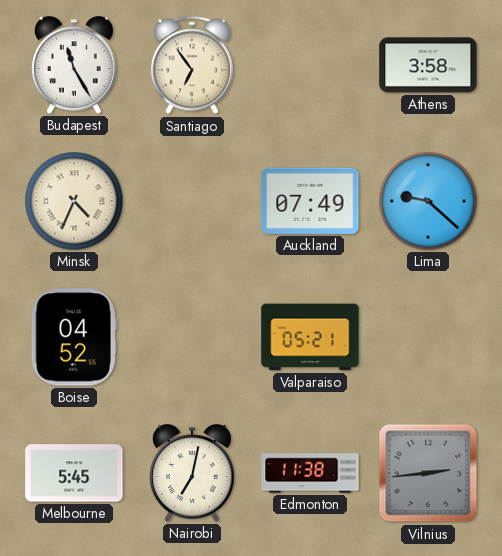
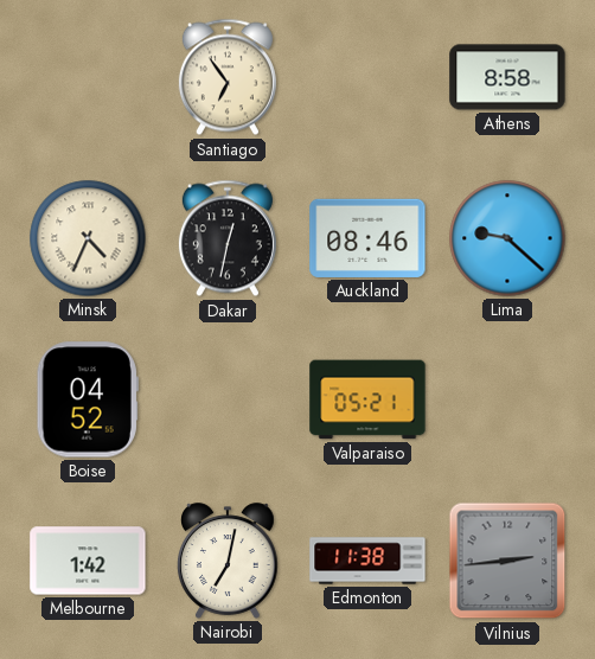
Budapest: 11:25 -> none (74, 65)
Athens: 3:58 -> 8:58 (507, 77)
Dakar: none -> 12:32 (228, 238)
Auckland: 07:49 -> 08:46 (367, 238)
Melbourne: 5:45 -> 1:42 (88, 561)
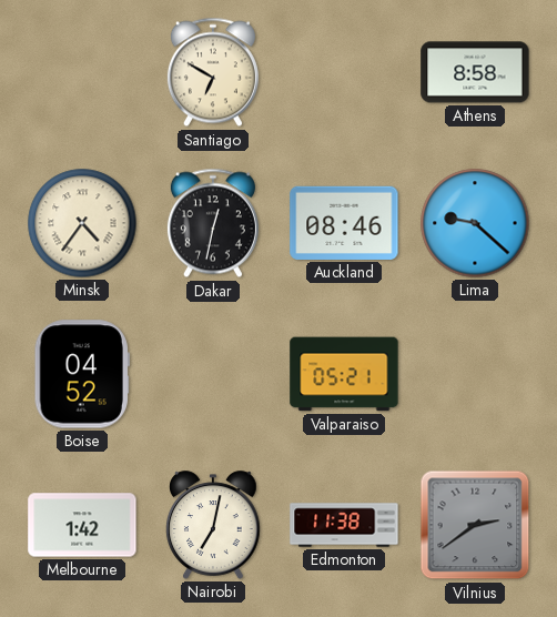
Santiago: 6:54 -> 6:50 (213, 72)
Minsk: 4:34 -> 4:36 (82, 223)
Vilnius: 2:44 -> 2:39 (475, 525)
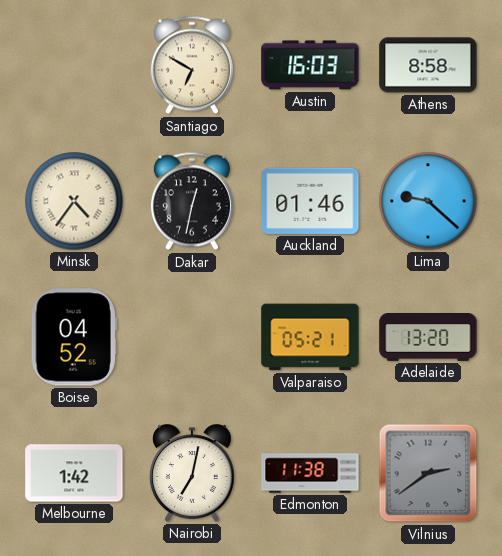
Austin: none -> 16:03 (310, 65)
Auckland: 08:46 -> 01:46 (310, 201)
Adelaide: none -> 13:20 (428, 338)
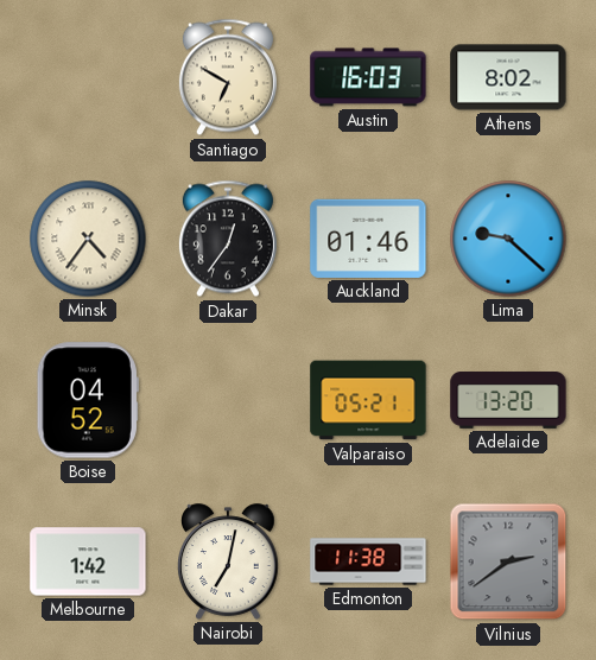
Athens: 8:58 -> 8:02 (508, 77)
Dakar: 12:32 -> 12:36 (228, 239)
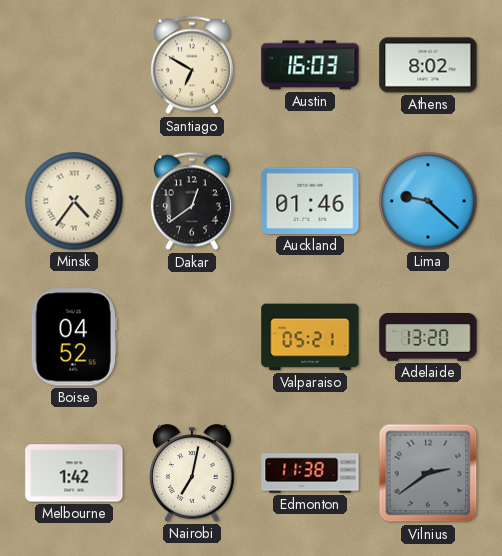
Dakar: 12:36 -> 12:39 (192, 201)
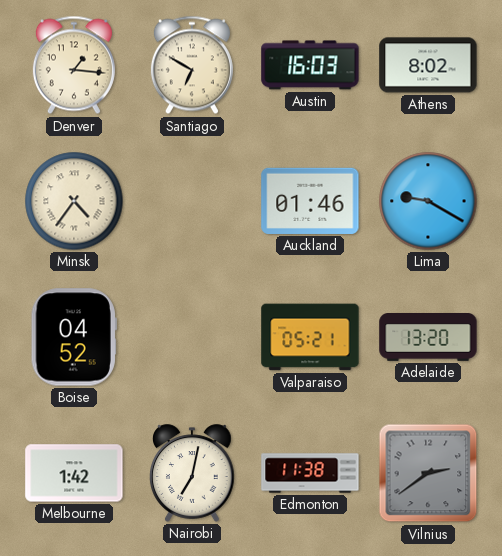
Denver: none -> 1:16 (74, 65)
Dakar: 12:39 -> none (192, 201)
Lima: 9:22 -> 9:20 (428, 201)
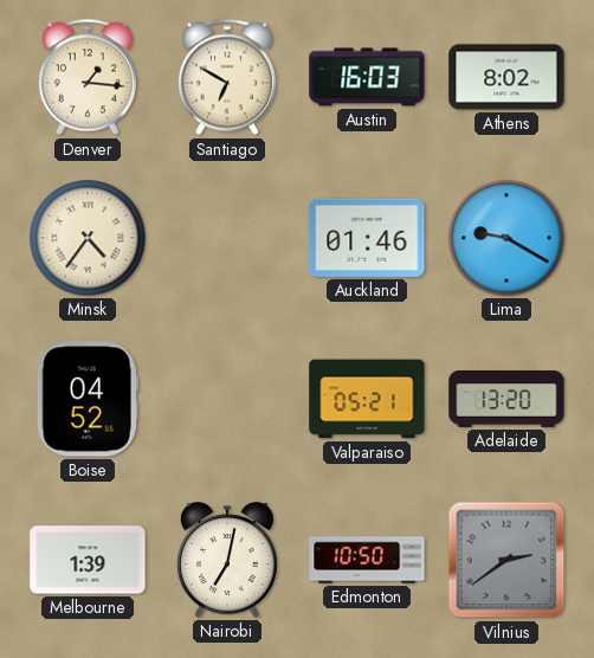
Melbourne: 1:42 -> 1:39 (88, 560)
Edmonton: 11:38 -> 10:50 (367, 560)
